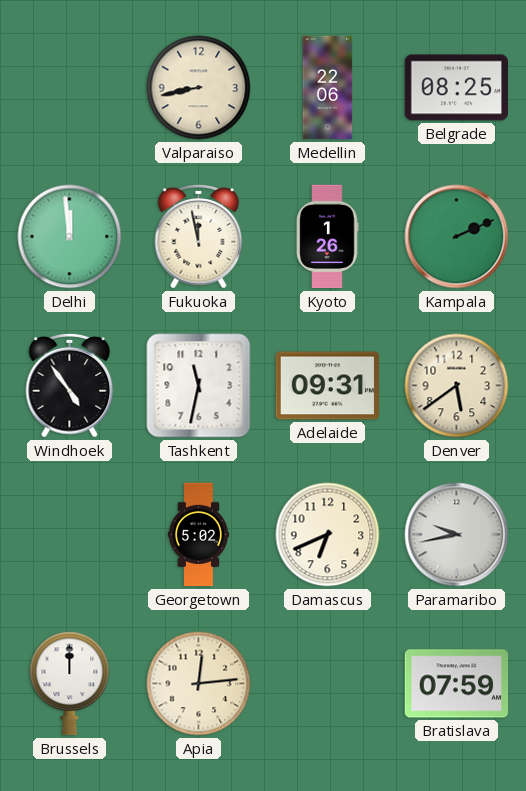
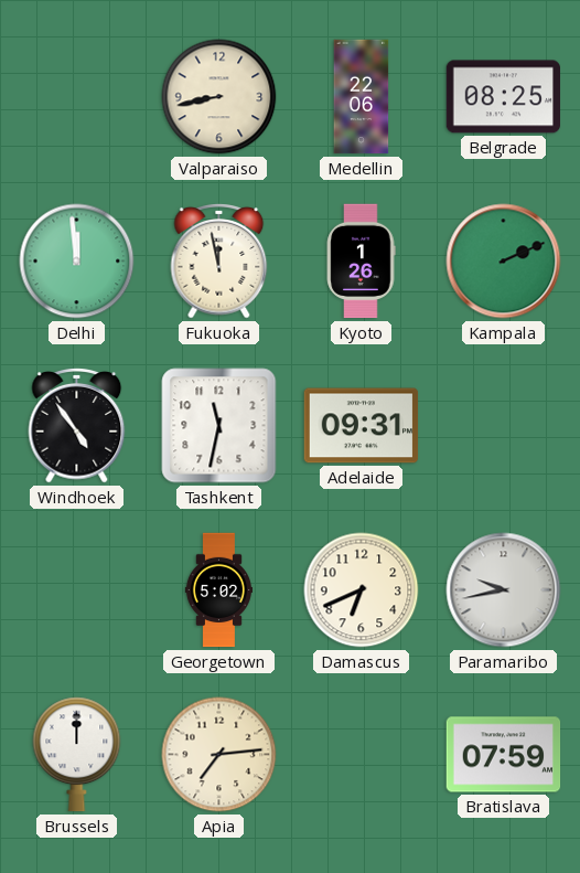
Denver: 5:39 -> none (457, 386)
Apia: 12:14 -> 7:14 (219, 755)
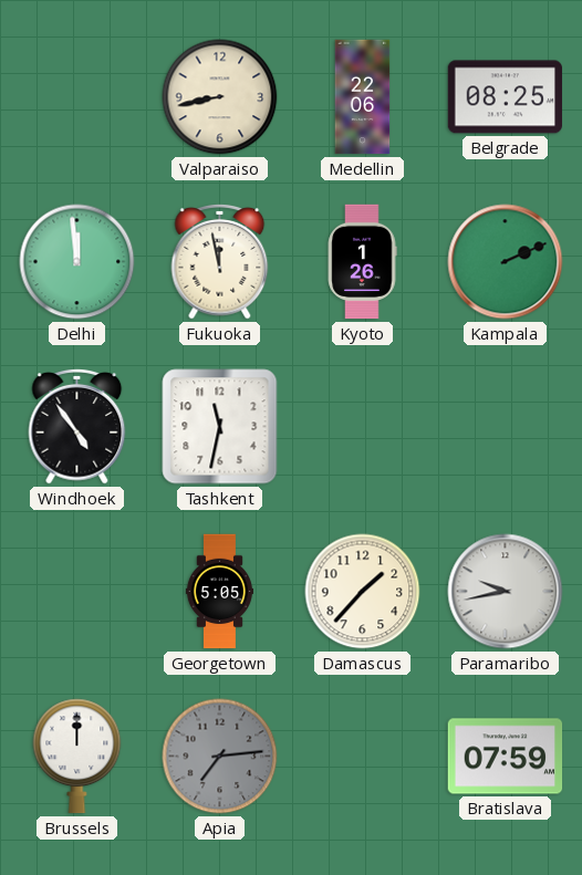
Adelaide: 09:31 -> none (362, 426)
Georgetown: 5:02 -> 5:05 (219, 592)
Damascus: 6:41 -> 1:37 (363, 592)
Apia dial: cream -> grey (220, 757)
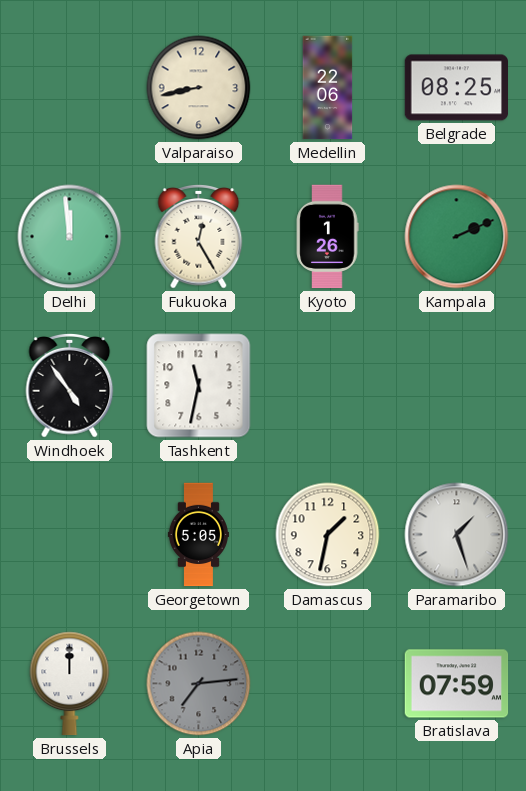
Fukuoka: 11:58 -> 12:25 (199, 236)
Damascus: 1:37 -> 1:32 (328, 535)
Paramaribo: 9:43 -> 1:27 (457, 535)
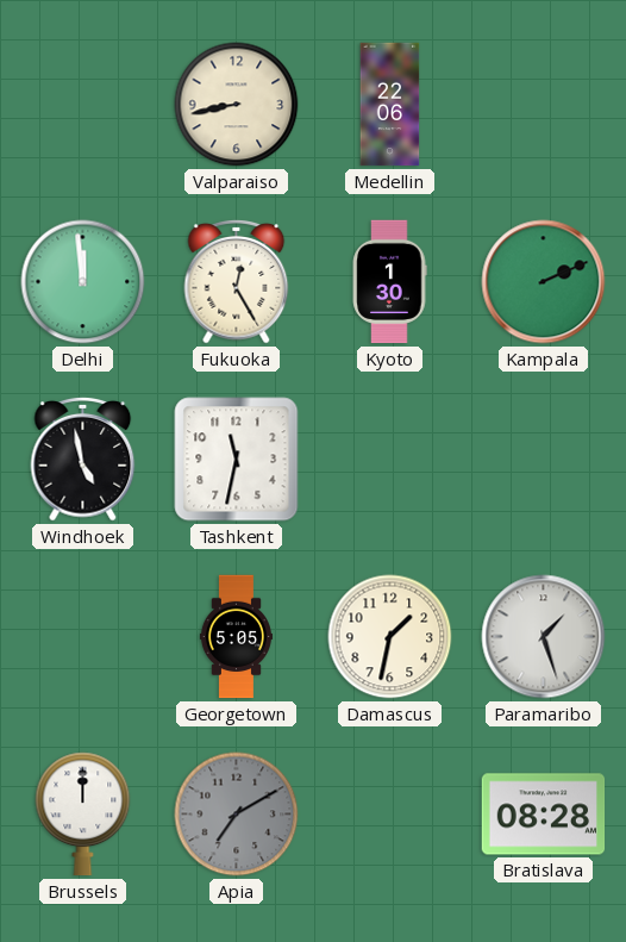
Belgrade: 08:25 -> none (457, 88)
Kyoto: 1:26 -> 1:30 (389, 282)
Windhoek: 4:54 -> 4:58 (83, 458)
Apia: 7:14 -> 7:10 (237, 815)
Bratislava: 07:59 -> 08:28 (544, 815)
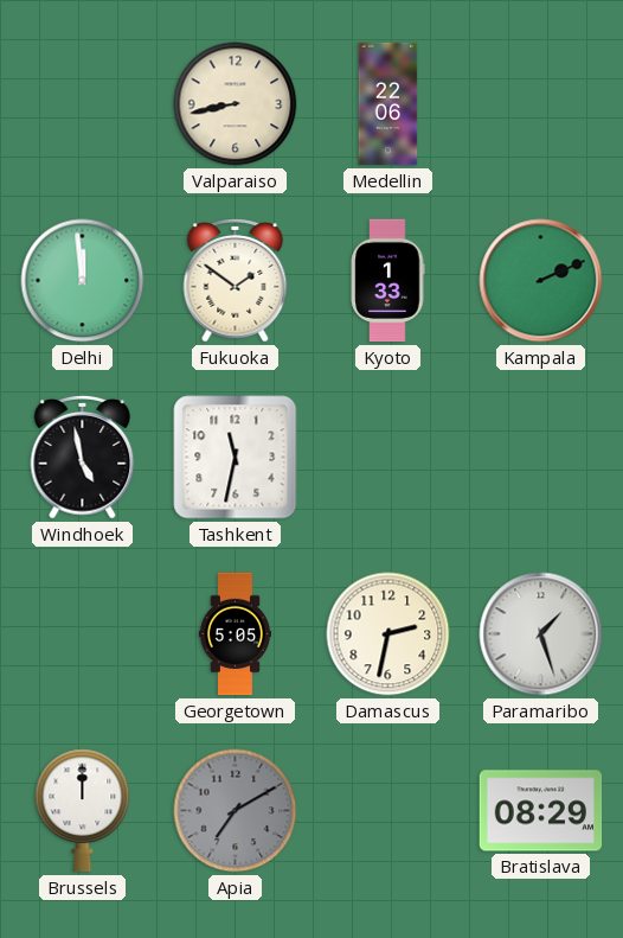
Fukuoka: 12:25 -> 1:51 (236, 280)
Kyoto: 1:30 -> 1:33 (387, 281)
Damascus: 1:32 -> 2:32 (388, 634)
Bratislava: 08:28 -> 08:29 (541, 811)
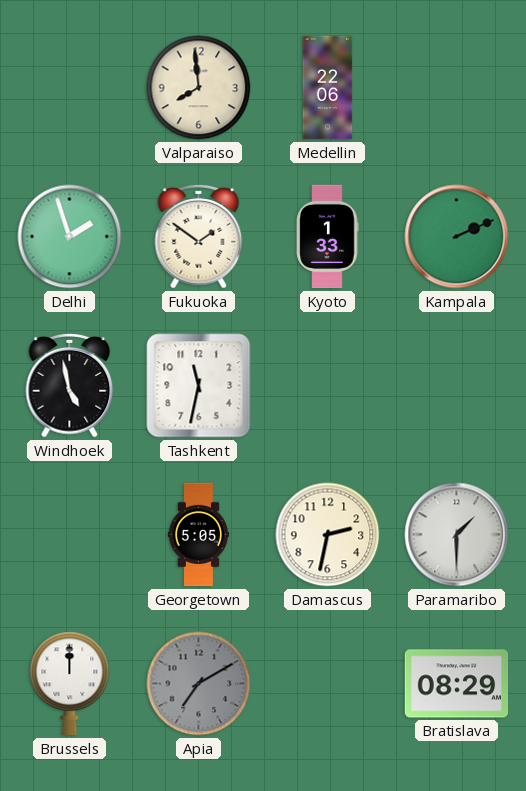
Valparaiso: 8:43 -> 7:59 (199, 88)
Delhi: 11:59 -> 1:57 (70, 237)
Paramaribo: 1:27 -> 1:30 (457, 535)
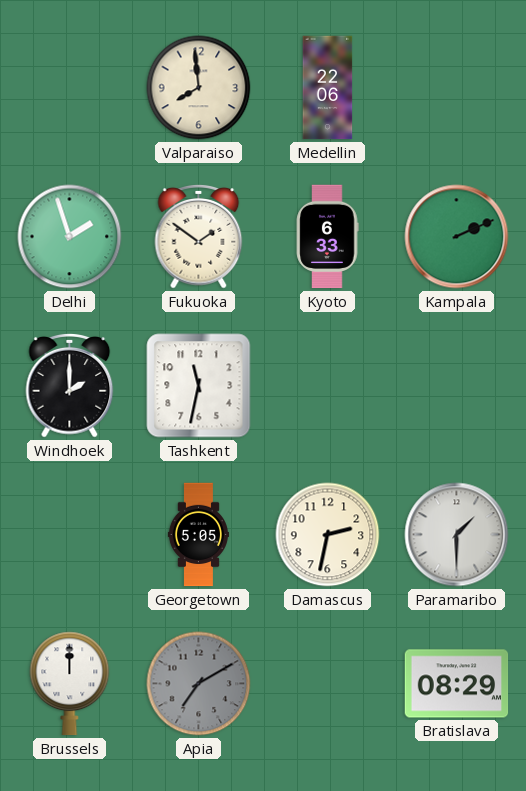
Kyoto: 1:33 -> 6:33 (327, 237)
Windhoek: 4:58 -> 2:00 (70, 385)
